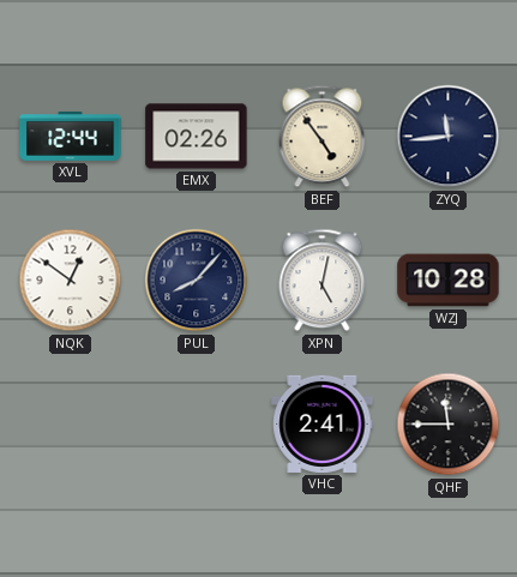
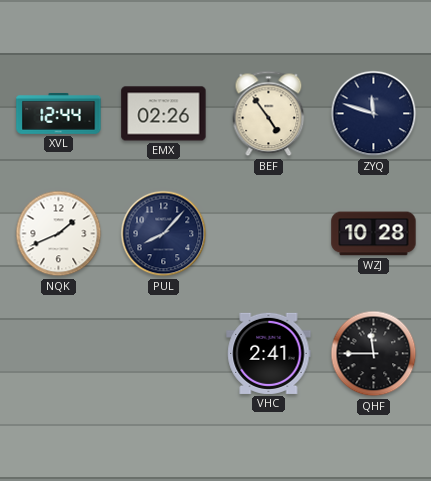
ZYQ: 11:44 -> 11:48 (374, 114)
NQK: 12:51 -> 1:41 (59, 234)
XPN: 5:02 -> none (323, 281)
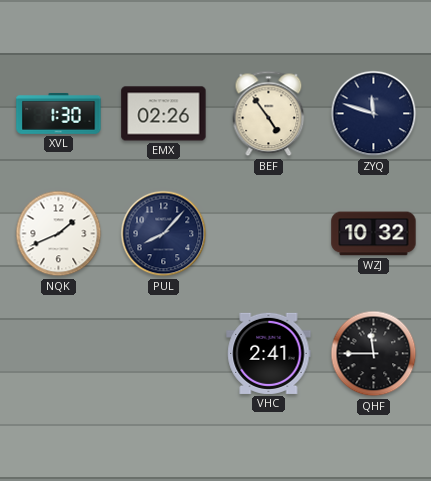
XVL: 12:44 -> 1:30 (59, 113)
WZJ: 10:28 -> 10:32 (374, 234)
